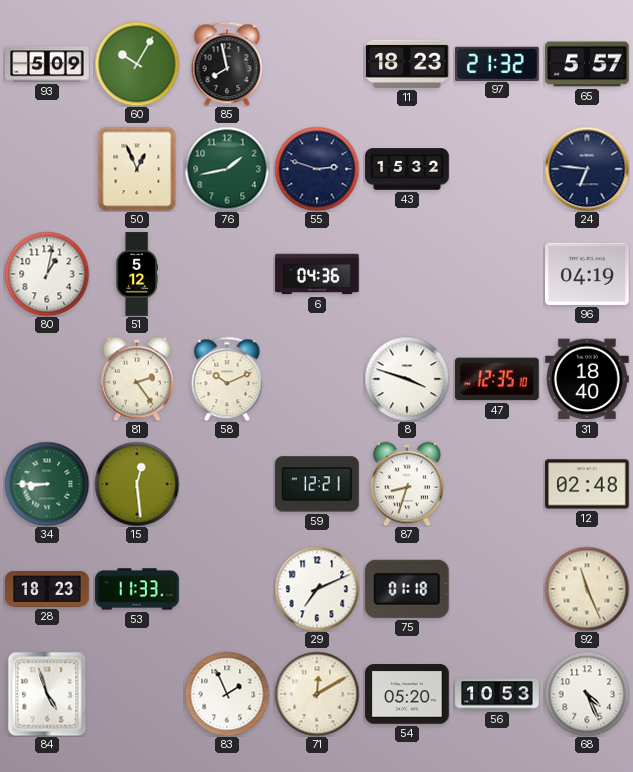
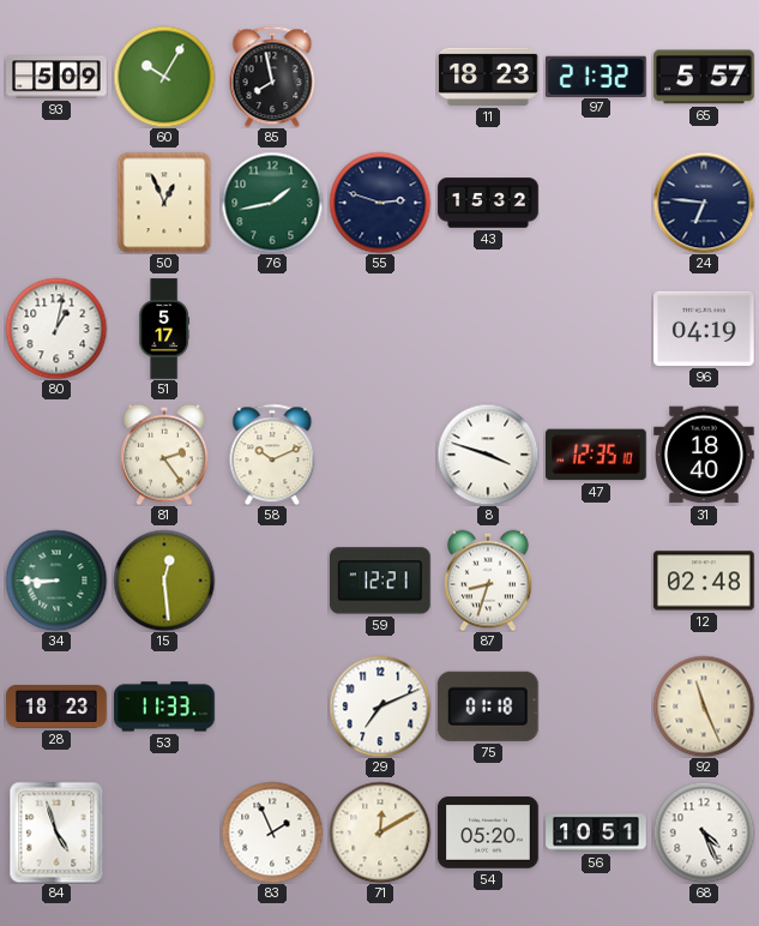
51: 5:12 -> 5:17 (163, 329)
6: 04:36 -> none (317, 274)
56: 10:53 -> 10:51 (596, 832)
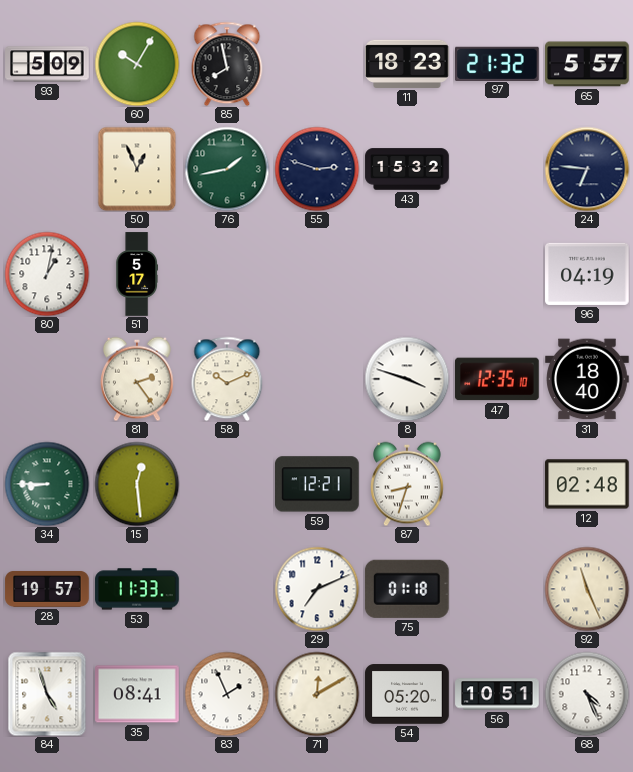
28: 18:23 -> 19:57 (47, 589)
35: none -> 08:41 (137, 694)
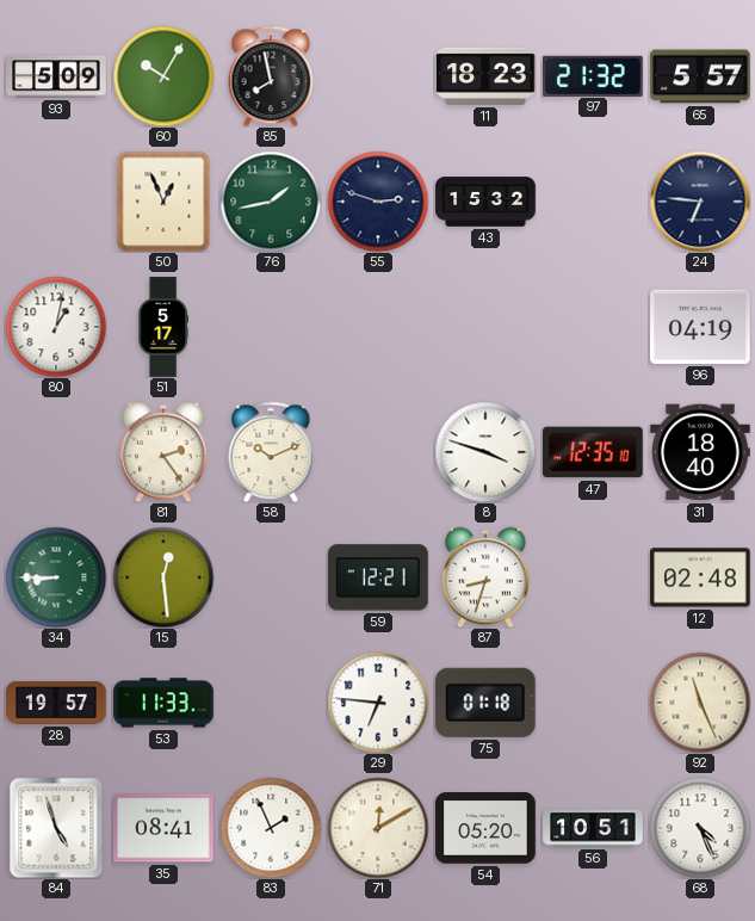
29: 7:11 -> 6:46 (378, 703)
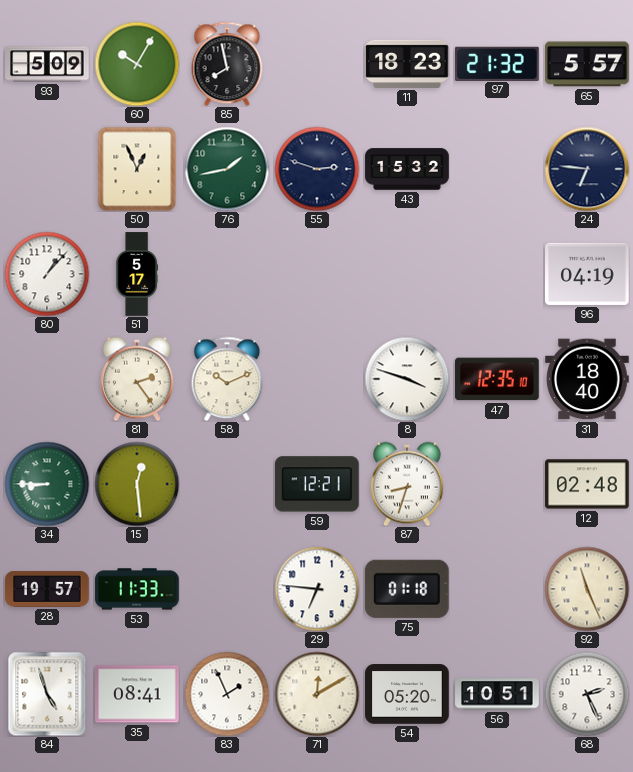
80: 1:02 -> 1:07 (47, 274)
68: 4:26 -> 2:26 (587, 694)
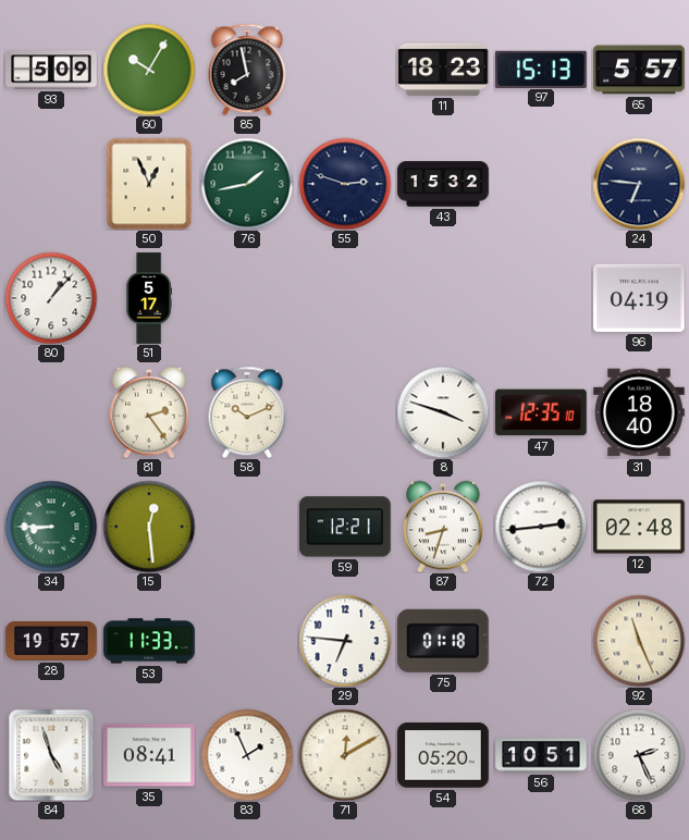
97: 21:32 -> 15:13 (542, 69)
72: none -> 2:44 (541, 527)
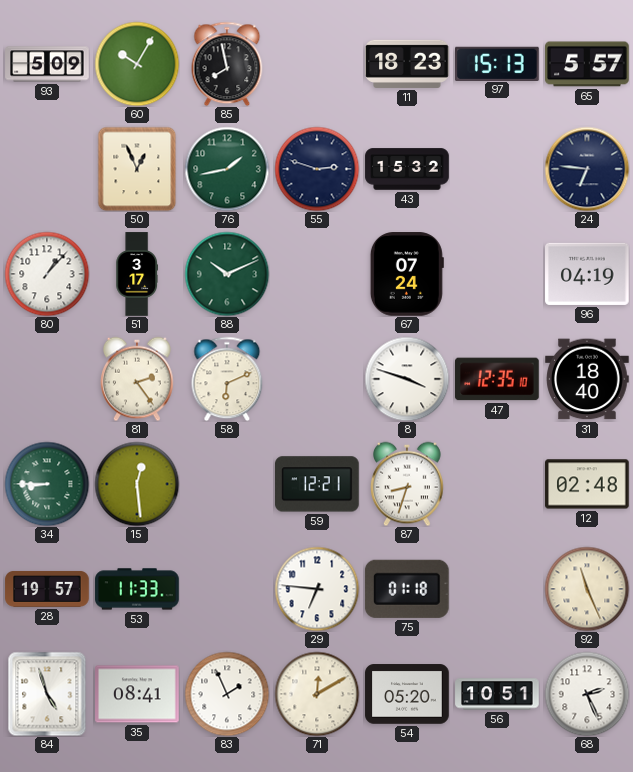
51: 5:17 -> 3:17 (136, 274)
88: none -> 10:11 (227, 274)
67: none -> 07:24 (407, 274)
58: 10:11 -> 6:11 (227, 379)
72: 2:44 -> none (541, 527)
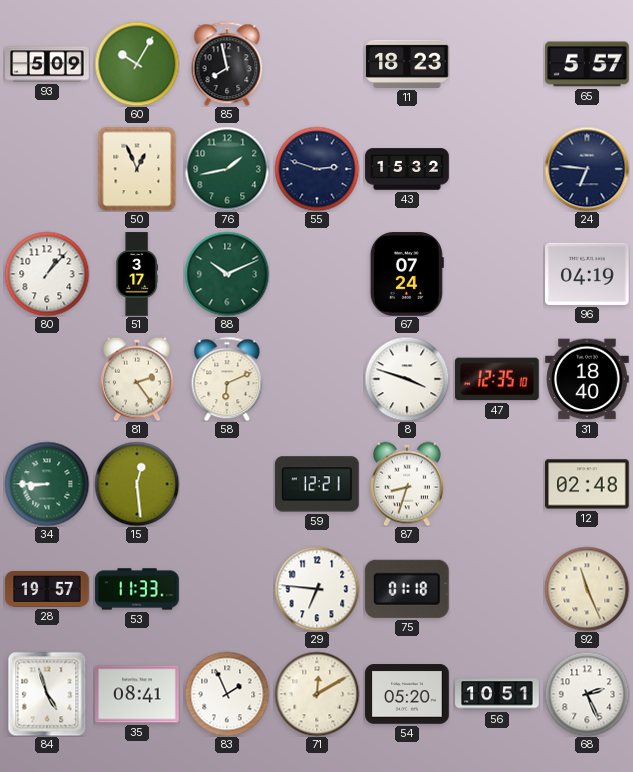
97: 15:13 -> none (498, 63)
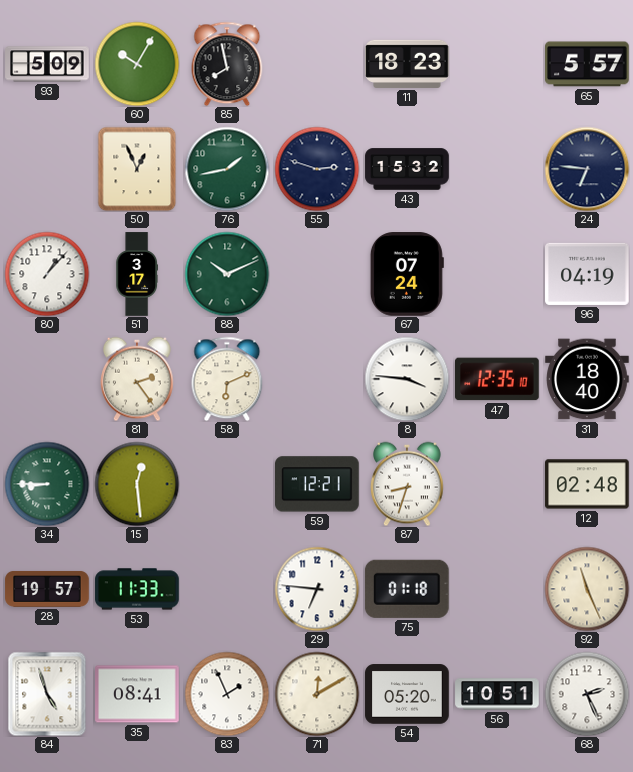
8: 3:48 -> 3:46 (407, 379)
